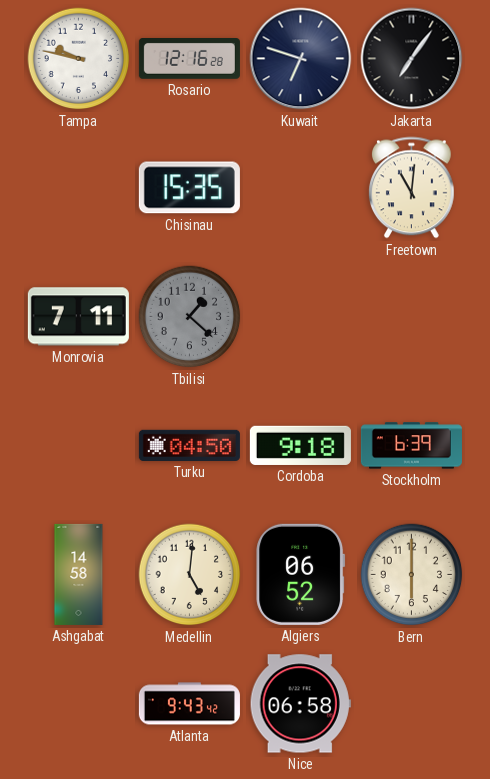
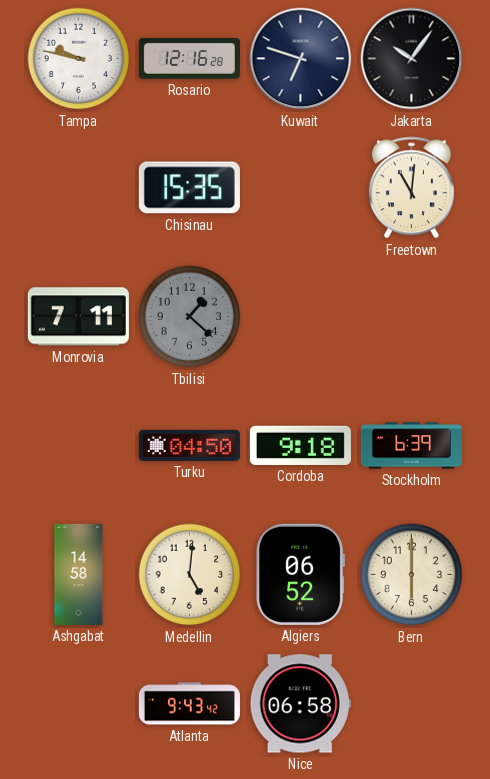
Jakarta: 7:06 -> 10:06 (412, 59)
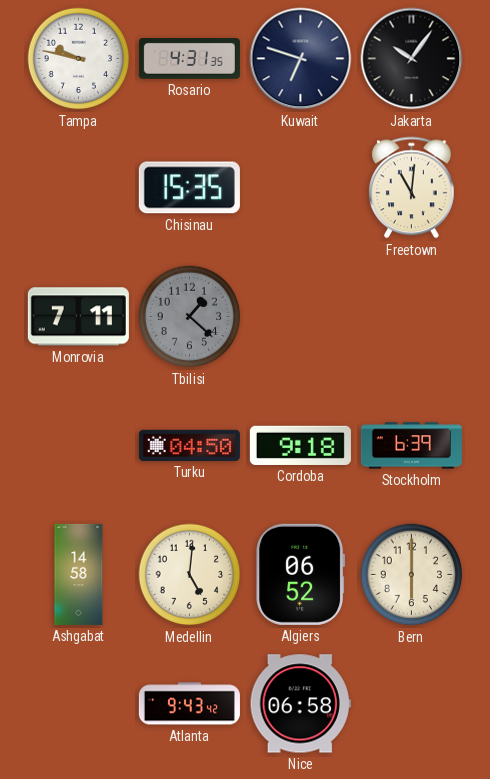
Rosario: 12:16 -> 4:31 (189, 59)
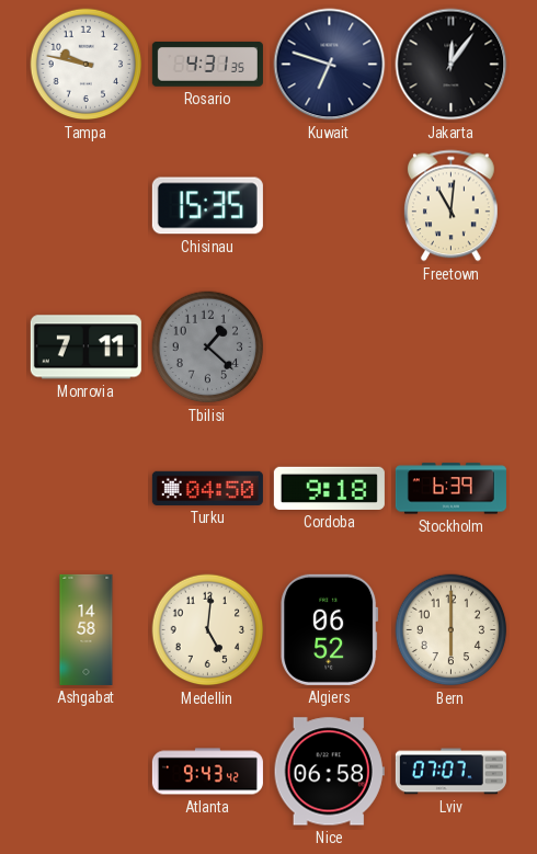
Jakarta: 10:06 -> 12:06 (452, 65)
Lviv: none -> 07:07 (450, 772)
